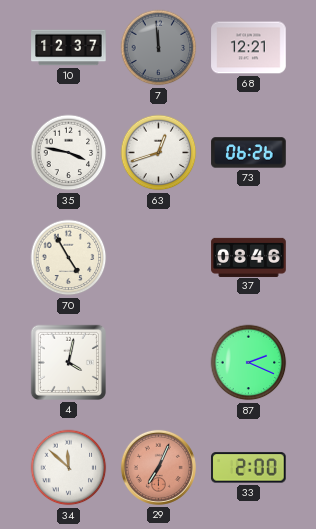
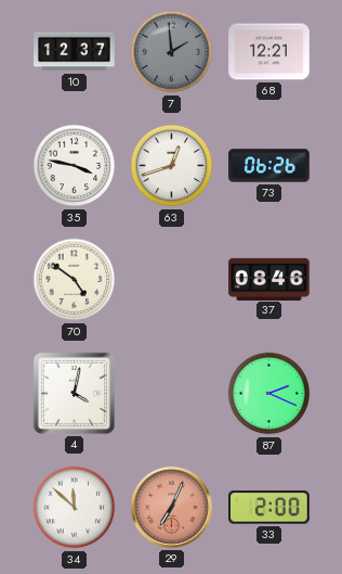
7: 11:59 -> 1:59 (172, 52)
70: 4:55 -> 4:51 (75, 280)
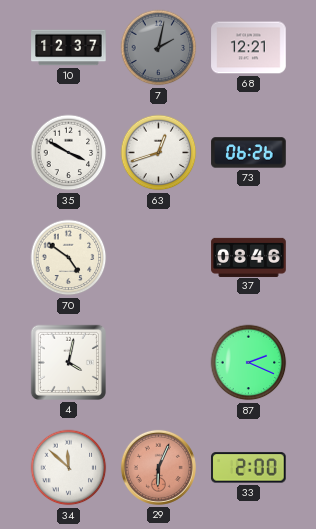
7: 1:59 -> 2:02 (159, 48)
35: 3:47 -> 3:50 (69, 153)
29: 7:04 -> 6:04 (158, 467)
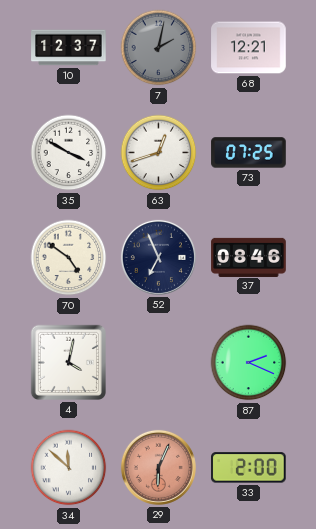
73: 06:26 -> 07:25 (249, 153)
52: none -> 6:56 (158, 257)
